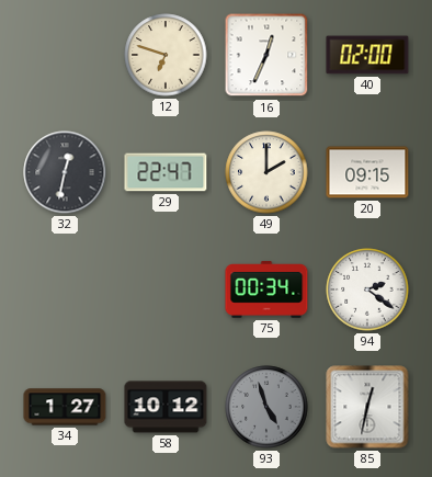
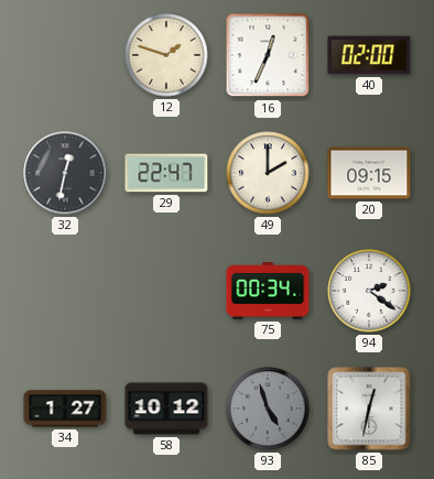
12: 6:48 -> 1:48 (166, 55)
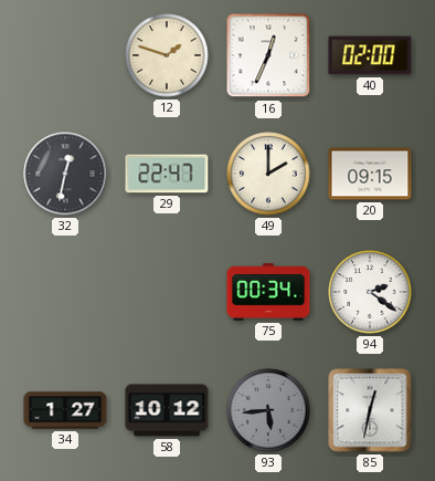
93: 4:57 -> 5:44 (268, 410)
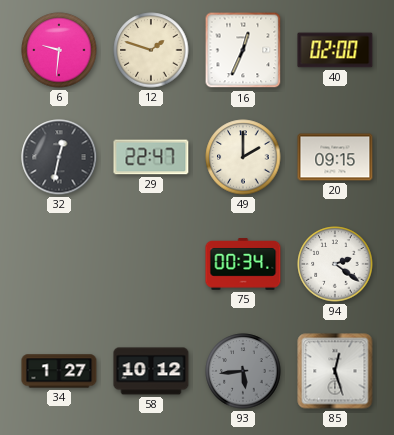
6: none -> 9:31 (59, 50)
85: 12:32 -> 12:27 (335, 371)
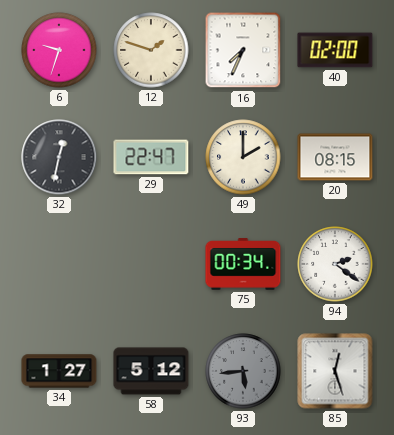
6: 9:31 -> 9:33 (59, 50)
16: 12:34 -> 7:34 (243, 50)
20: 09:15 -> 08:15 (335, 157)
58: 10:12 -> 5:12 (151, 371)
